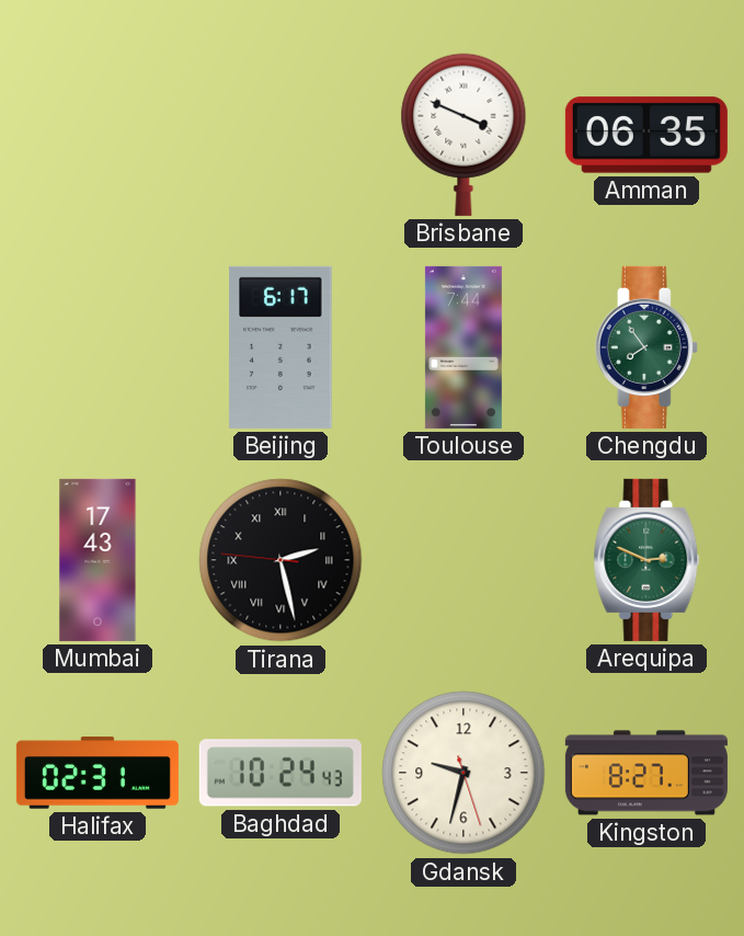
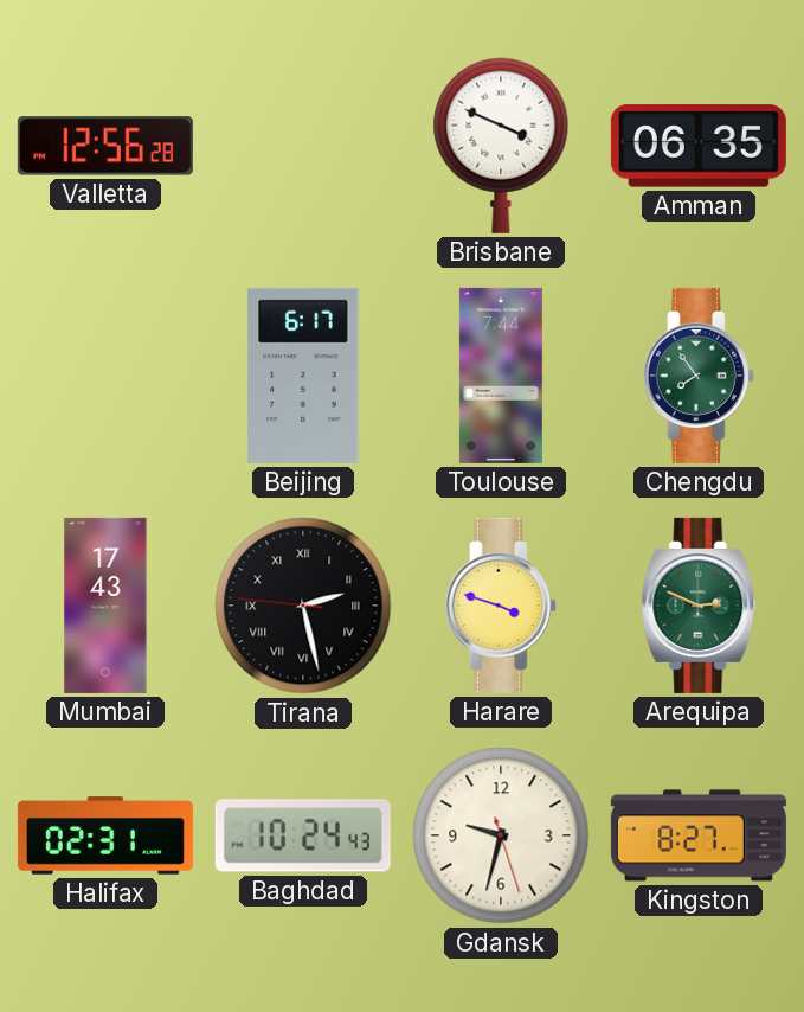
Valletta: none -> 12:56 (105, 146)
Harare: none -> 3:48 (501, 606)
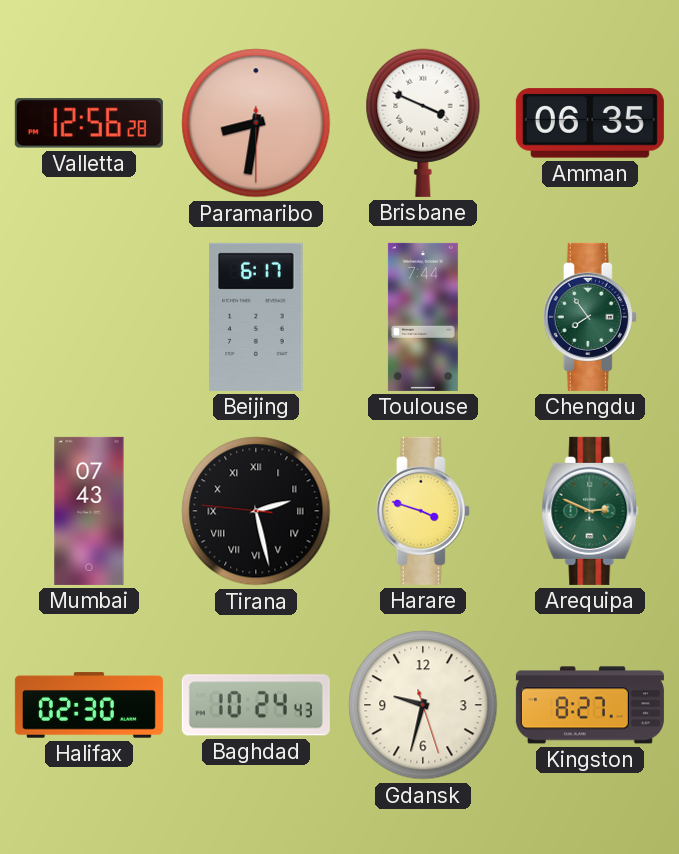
Paramaribo: none -> 8:31 (256, 123)
Mumbai: 17:43 -> 07:43 (89, 511)
Halifax: 02:31 -> 02:30 (89, 705)
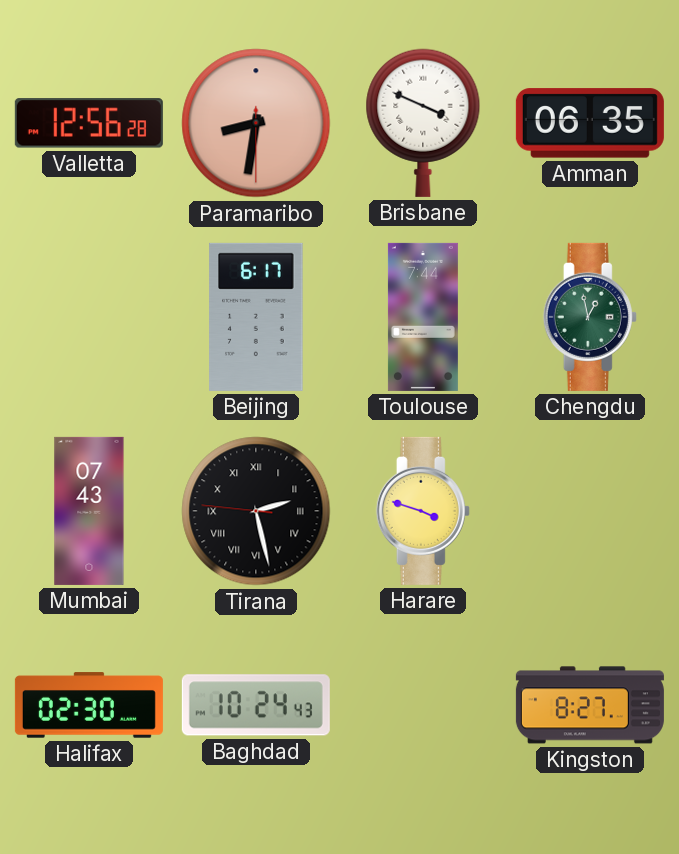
Chengdu: 7:54 -> 12:58 (590, 317)
Arequipa: 2:49 -> none (590, 511)
Gdansk: 9:32 -> none (423, 705)
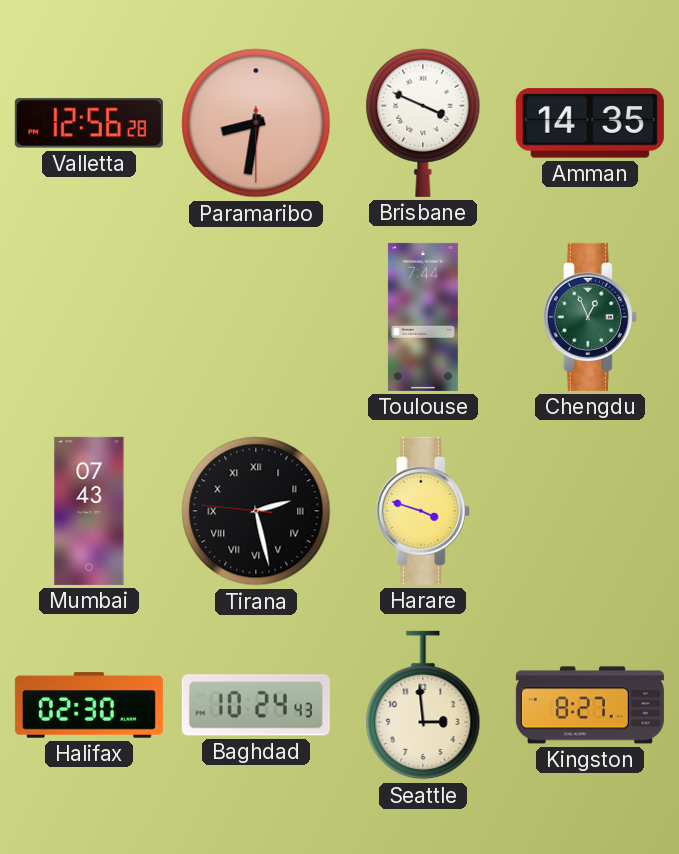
Amman: 06:35 -> 14:35 (590, 123)
Beijing: 6:17 -> none (256, 317)
Chengdu: 12:58 -> 12:56 (590, 317)
Seattle: none -> 2:59 (423, 705)
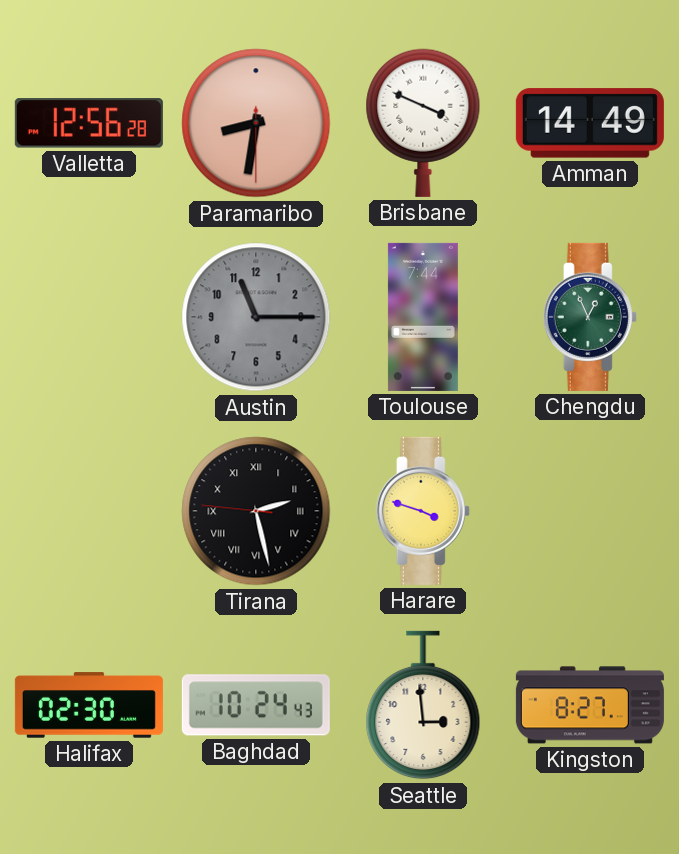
Amman: 14:35 -> 14:49 (590, 123)
Austin: none -> 11:15 (256, 317)
Mumbai: 07:43 -> none (89, 511)
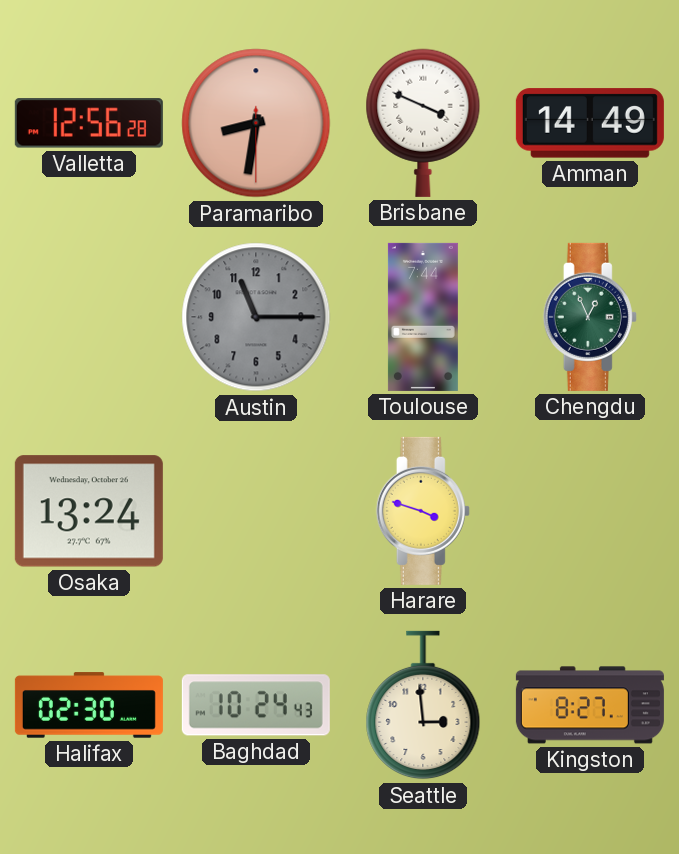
Osaka: none -> 13:24 (89, 511)
Tirana: 2:27 -> none (256, 511)
